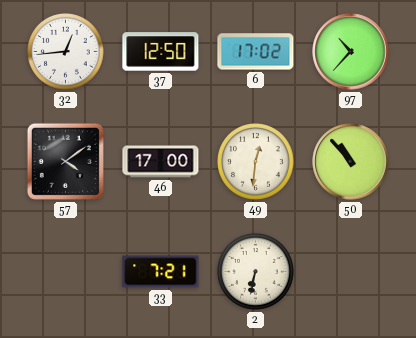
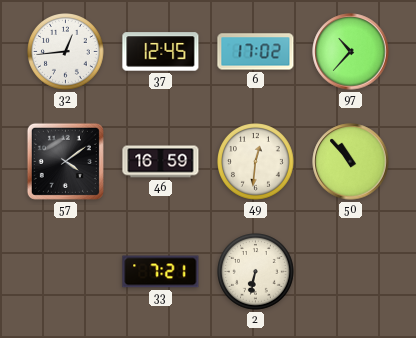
37: 12:50 -> 12:45 (161, 52)
46: 17:00 -> 16:59 (161, 162)
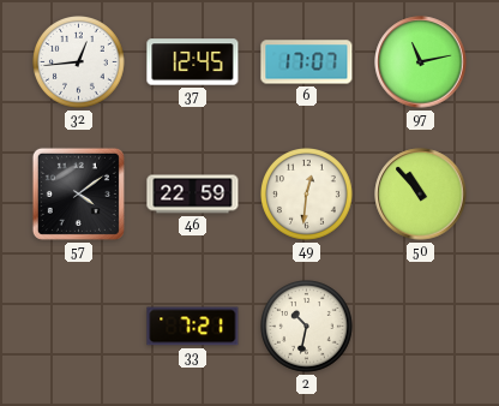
6: 17:02 -> 17:07 (307, 62)
97: 10:37 -> 11:13 (421, 62)
46: 16:59 -> 22:59 (193, 195)
2: 6:32 -> 10:32 (307, 327)
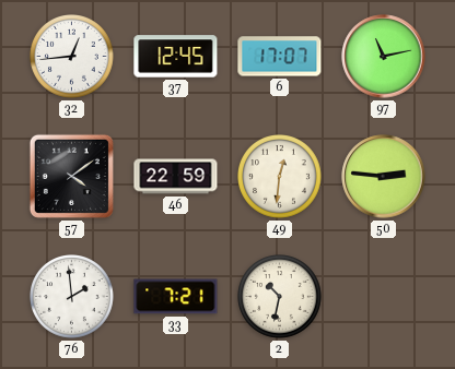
50: 10:53 -> 2:46 (384, 177)
76: none -> 1:59 (72, 297)
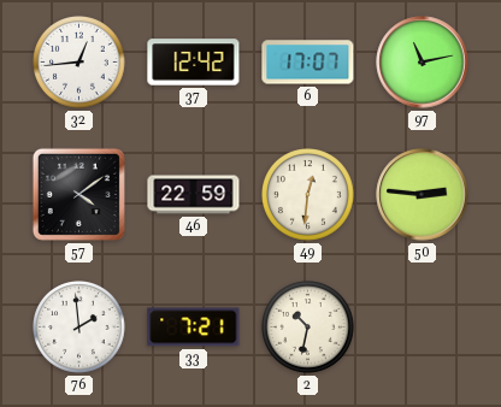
37: 12:45 -> 12:42 (194, 63)
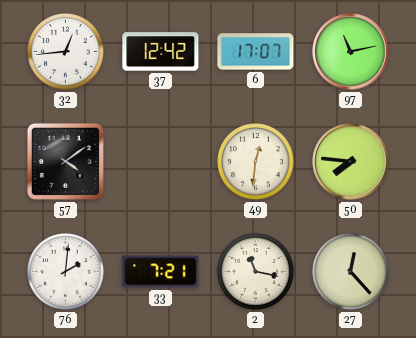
46: 22:59 -> none (194, 195)
50: 2:46 -> 7:46 (351, 162)
76: 1:59 -> 2:01 (66, 272)
2: 10:32 -> 11:17 (256, 272)
27: none -> 12:23 (351, 272)
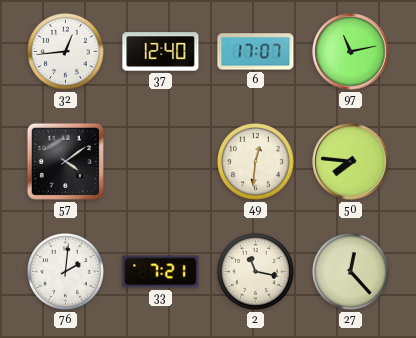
37: 12:42 -> 12:40 (161, 52)
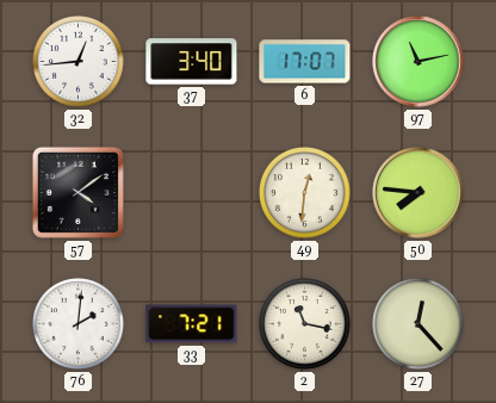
37: 12:40 -> 3:40 (192, 62)
